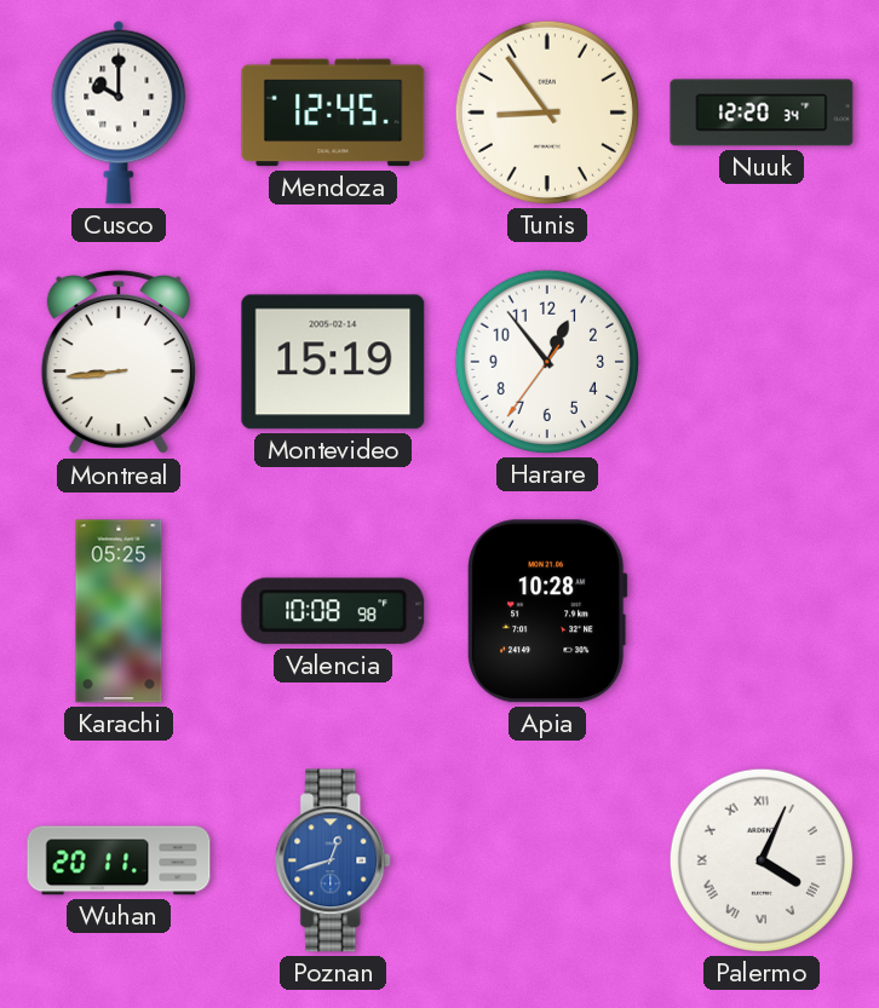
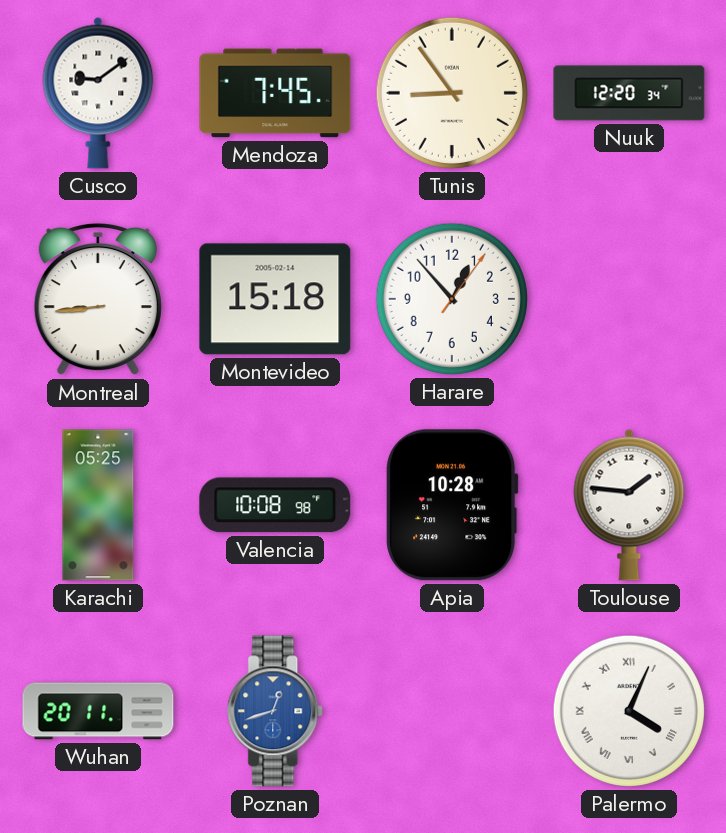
Cusco: 10:00 -> 9:09 (98, 93)
Mendoza: 12:45 -> 7:45 (275, 93)
Montevideo: 15:19 -> 15:18 (275, 299)
Harare: 12:53:36 -> 12:53:06 (452, 299)
Toulouse: none -> 1:46 (629, 505)
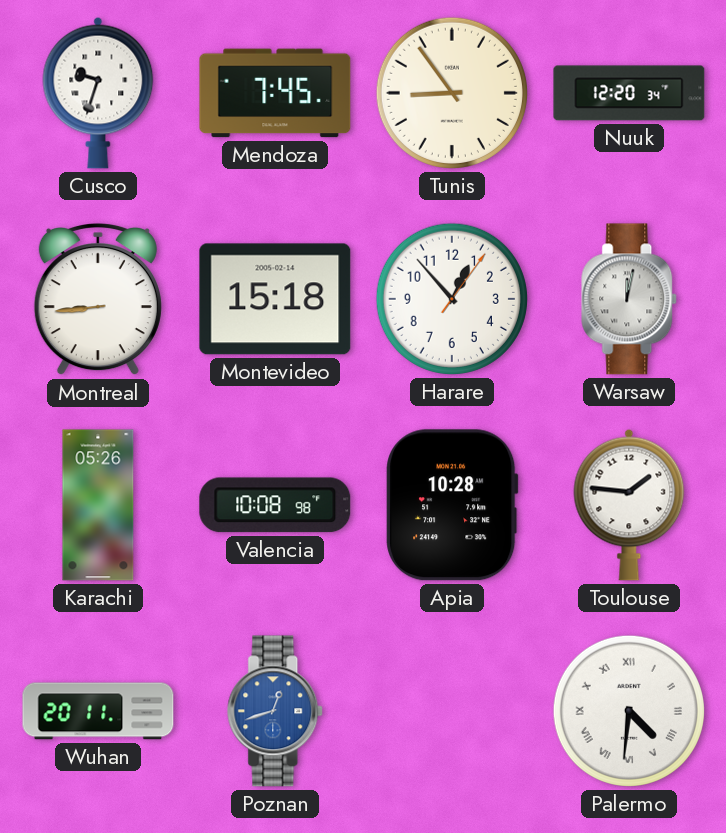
Cusco: 9:09 -> 9:33 (98, 93)
Warsaw: none -> 12:02 (630, 299)
Karachi: 05:25 -> 05:26 (98, 505)
Palermo: 4:04 -> 4:31 (629, 711)
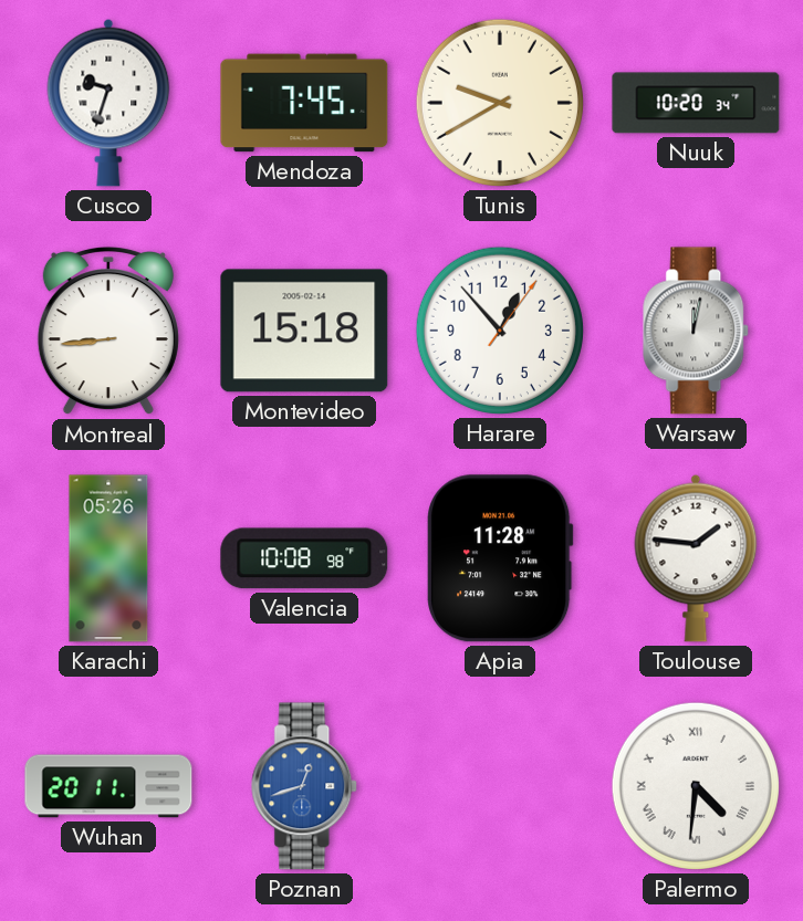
Tunis: 8:54 -> 9:40 (500, 103)
Nuuk: 12:20 -> 10:20 (696, 103)
Apia: 10:28 -> 11:28 (500, 558)
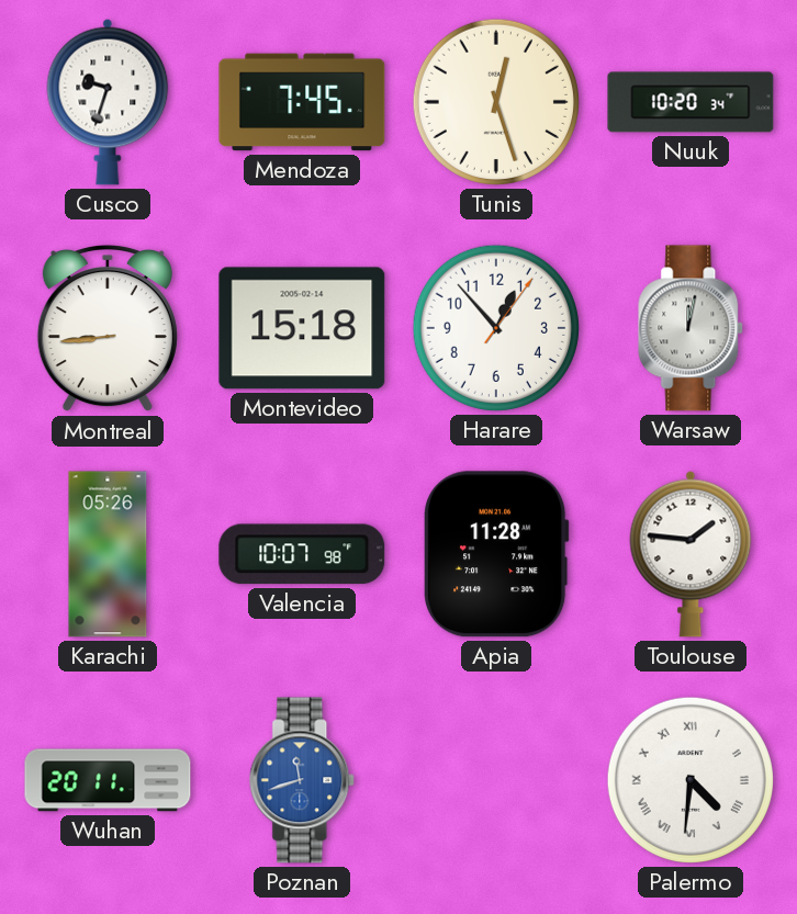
Tunis: 9:40 -> 12:27 (496, 102)
Valencia: 10:08 -> 10:07 (302, 554)
Poznan: 12:42 -> 11:42 (303, 780)
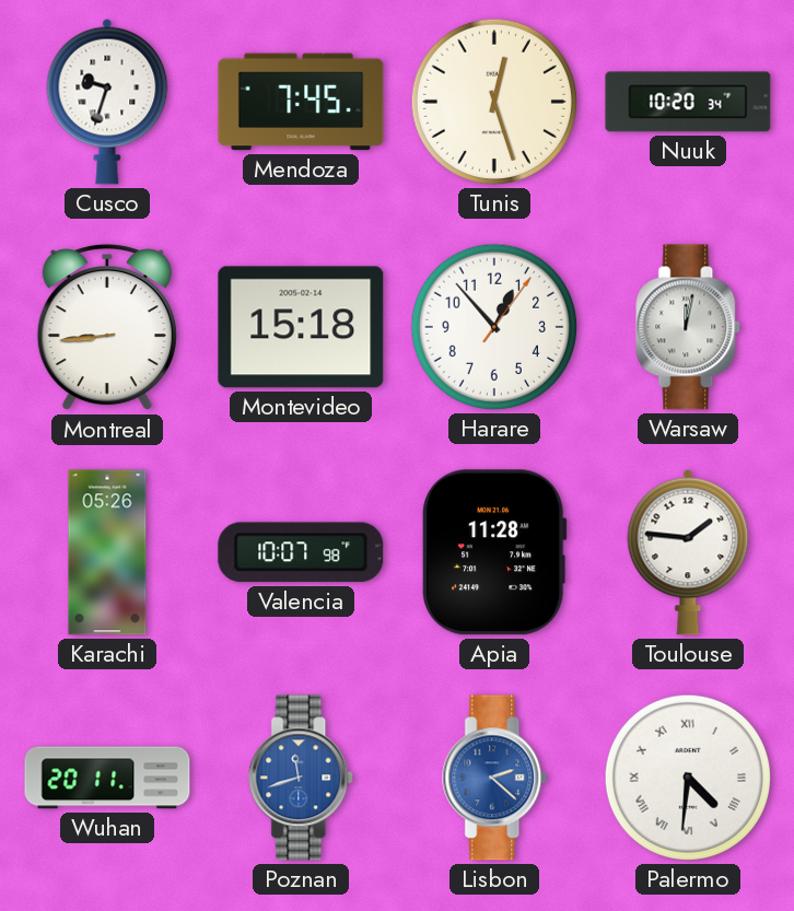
Lisbon: none -> 2:22 (495, 778)
